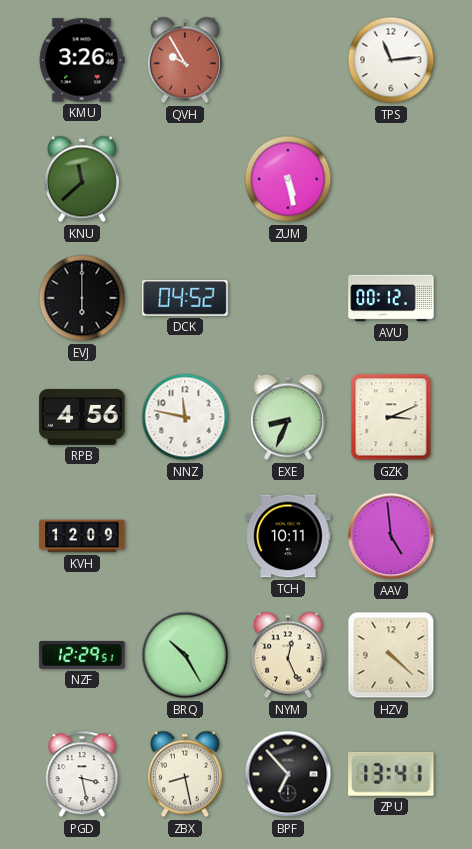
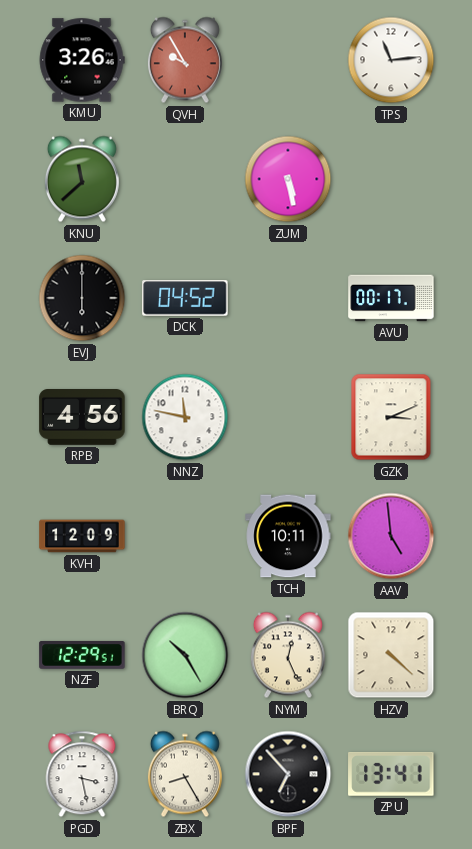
AVU: 00:12 -> 00:17 (391, 298)
EXE: 8:34 -> none (288, 417)
ZBX: 8:28 -> 8:25 (185, 774)
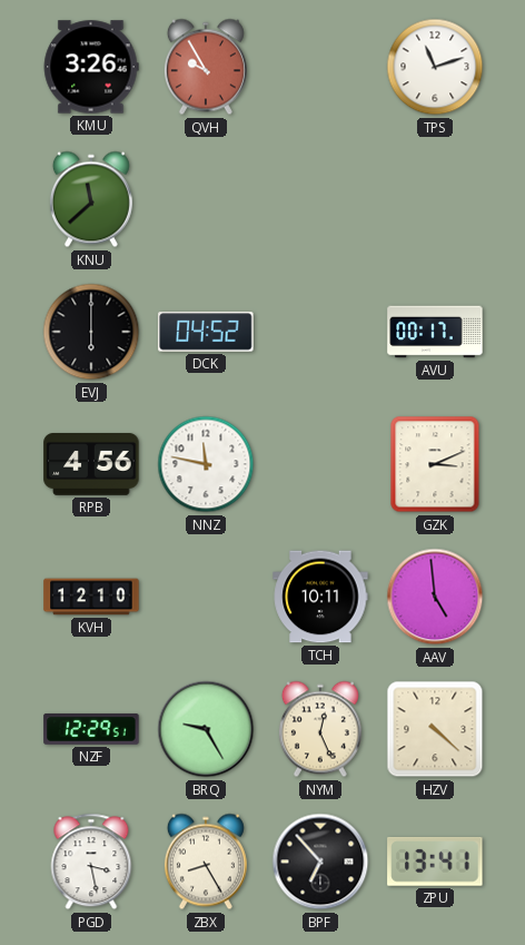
TPS: 11:14 -> 11:12 (435, 67)
ZUM: 5:28 -> none (288, 179)
KVH: 12:09 -> 12:10 (91, 597)
BRQ: 10:25 -> 9:25 (206, 729)
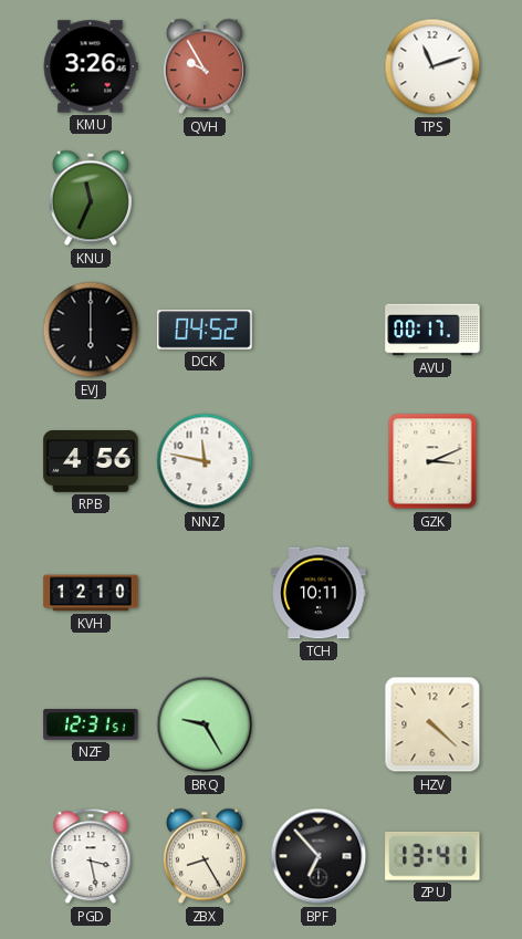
KNU: 11:38 -> 11:34 (91, 198)
AAV: 4:59 -> none (435, 597)
NZF: 12:29 -> 12:31 (91, 724)
NYM: 12:26 -> none (320, 729)
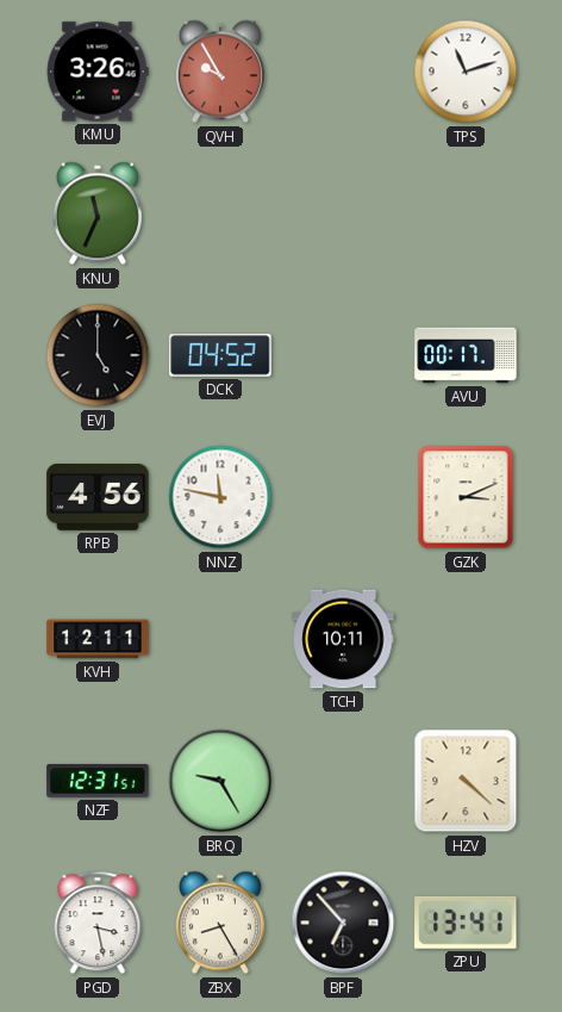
EVJ: 6:00 -> 5:00 (98, 355)
KVH: 12:10 -> 12:11 (98, 639)
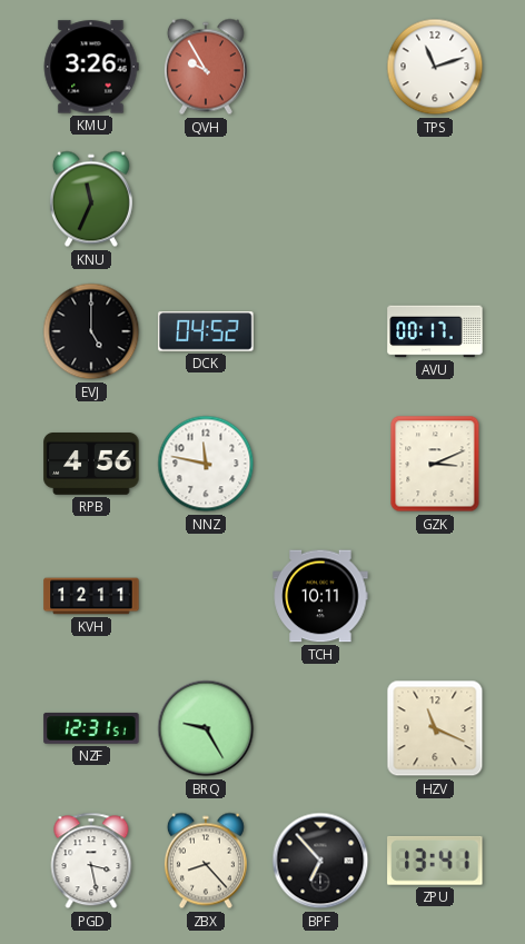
HZV: 4:22 -> 11:19 (435, 728)
ZBX: 8:25 -> 8:23 (206, 861)
